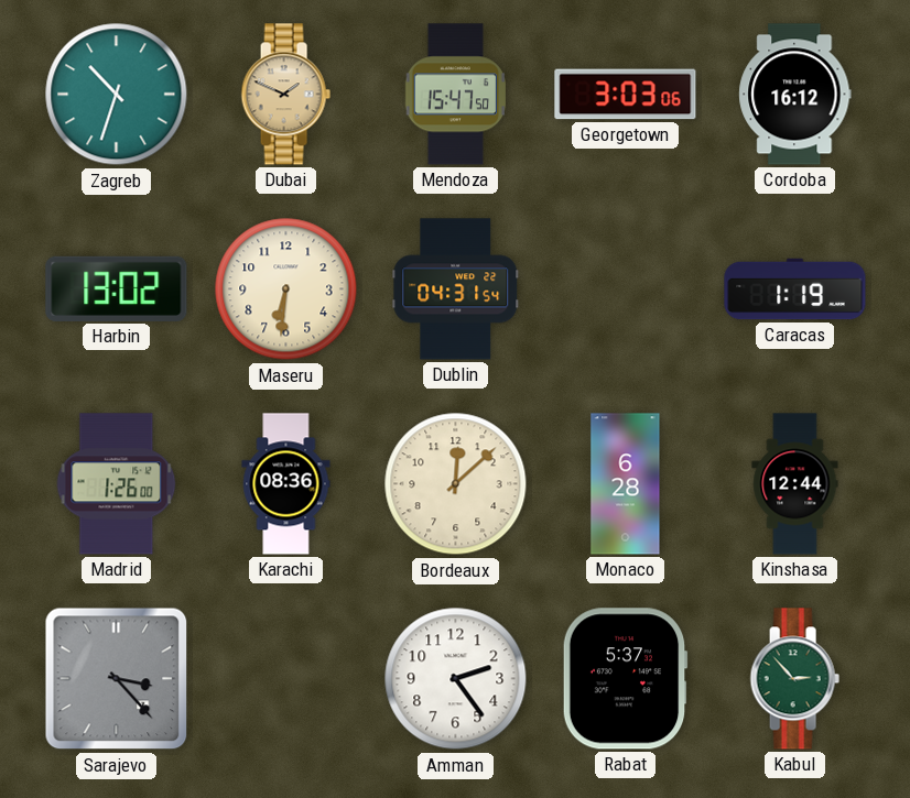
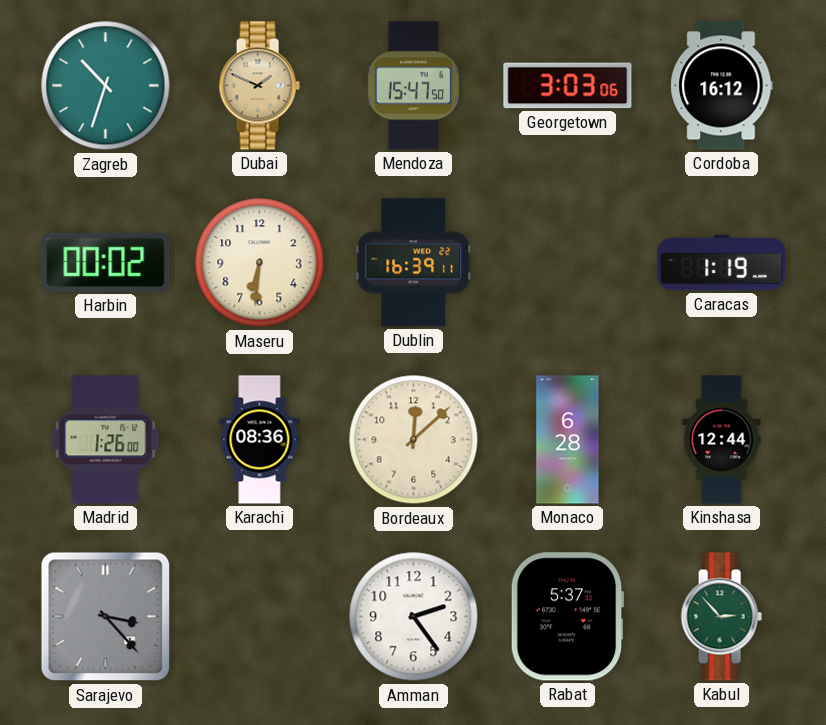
Harbin: 13:02 -> 00:02 (106, 262)
Dublin: 04:31 -> 16:39 (414, 263)
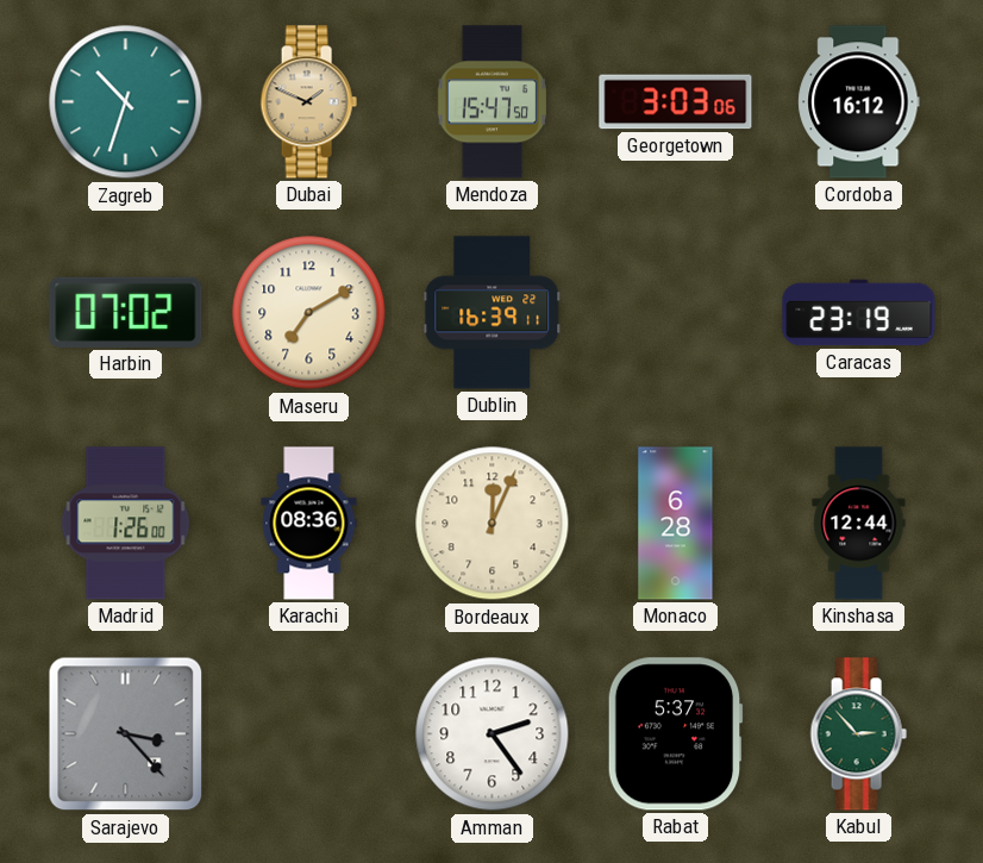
Harbin: 00:02 -> 07:02 (126, 312)
Maseru: 6:31 -> 7:10 (309, 313)
Caracas: 1:19 -> 23:19 (859, 313)
Bordeaux: 12:08 -> 12:04 (493, 524)
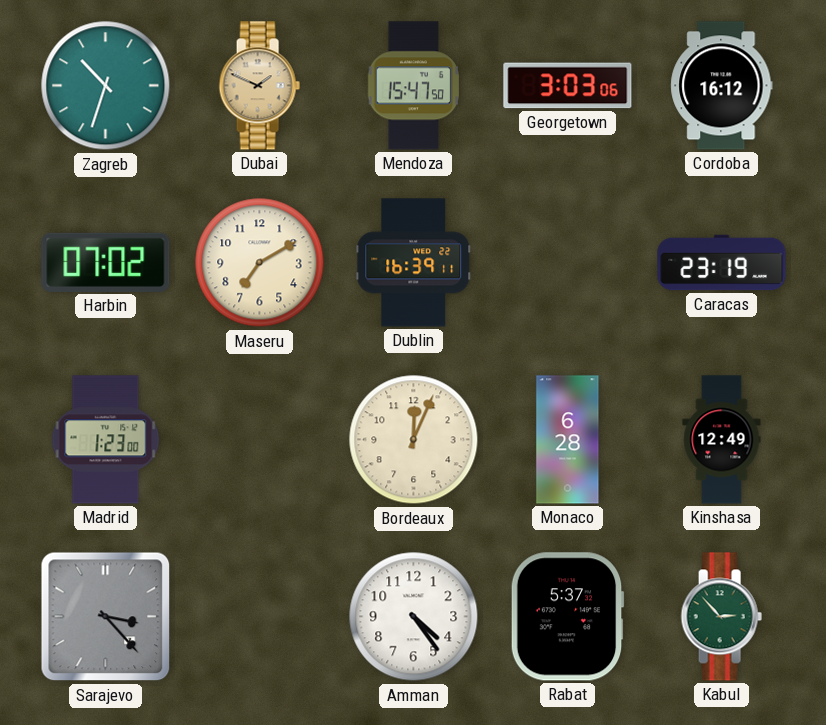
Madrid: 1:26 -> 1:23 (106, 440)
Karachi: 08:36 -> none (309, 524)
Kinshasa: 12:44 -> 12:49 (722, 440)
Amman: 2:24 -> 4:24 (414, 617)
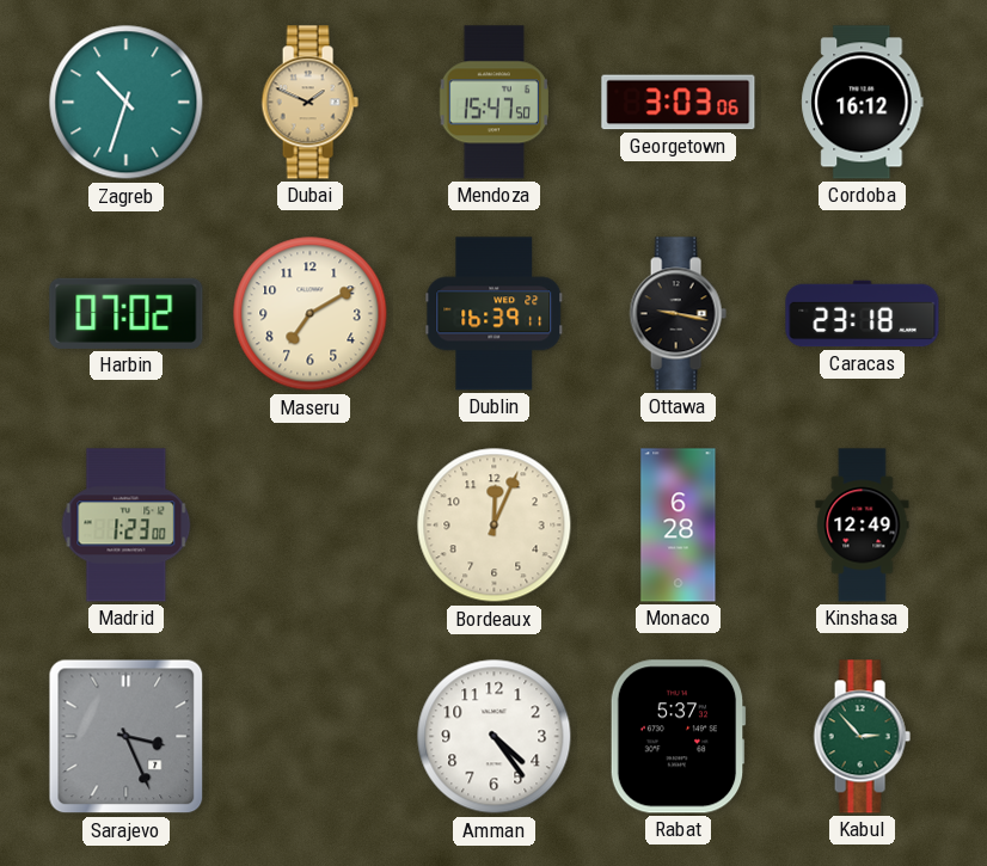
Ottawa: none -> 9:17 (678, 314)
Caracas: 23:19 -> 23:18 (863, 314)
Sarajevo: 3:23 -> 3:26 (127, 737)
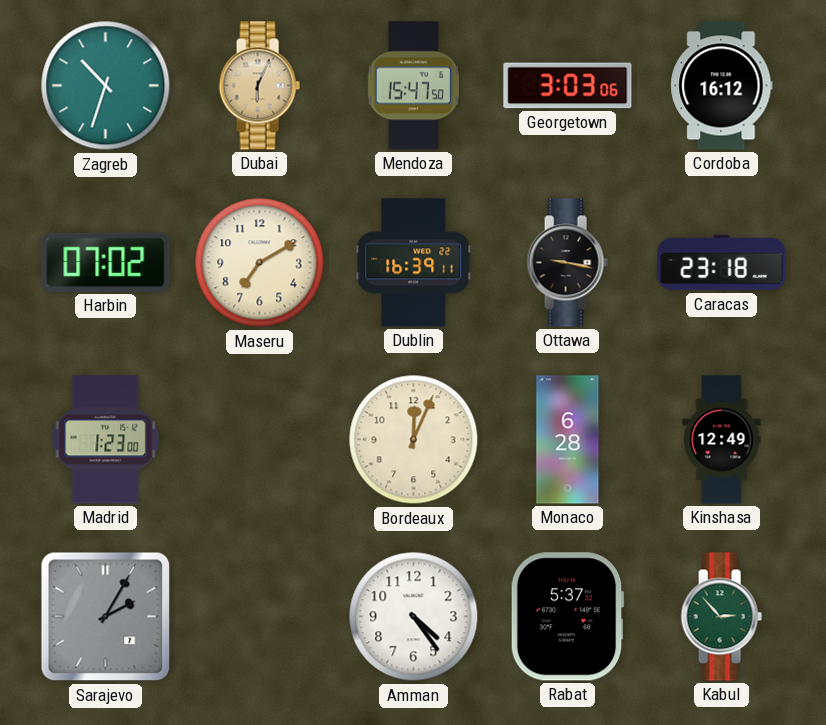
Dubai: 1:49 -> 6:04 (259, 86)
Sarajevo: 3:26 -> 2:05 (106, 617)
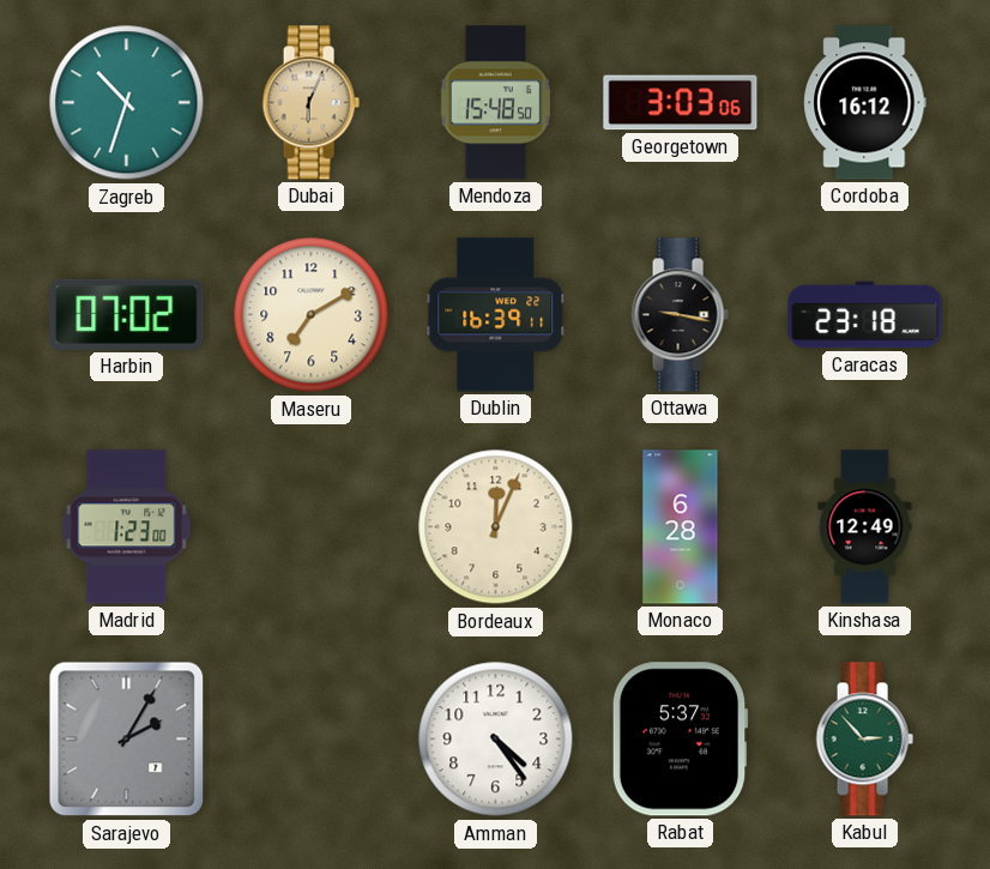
Mendoza: 15:47 -> 15:48 (495, 103)
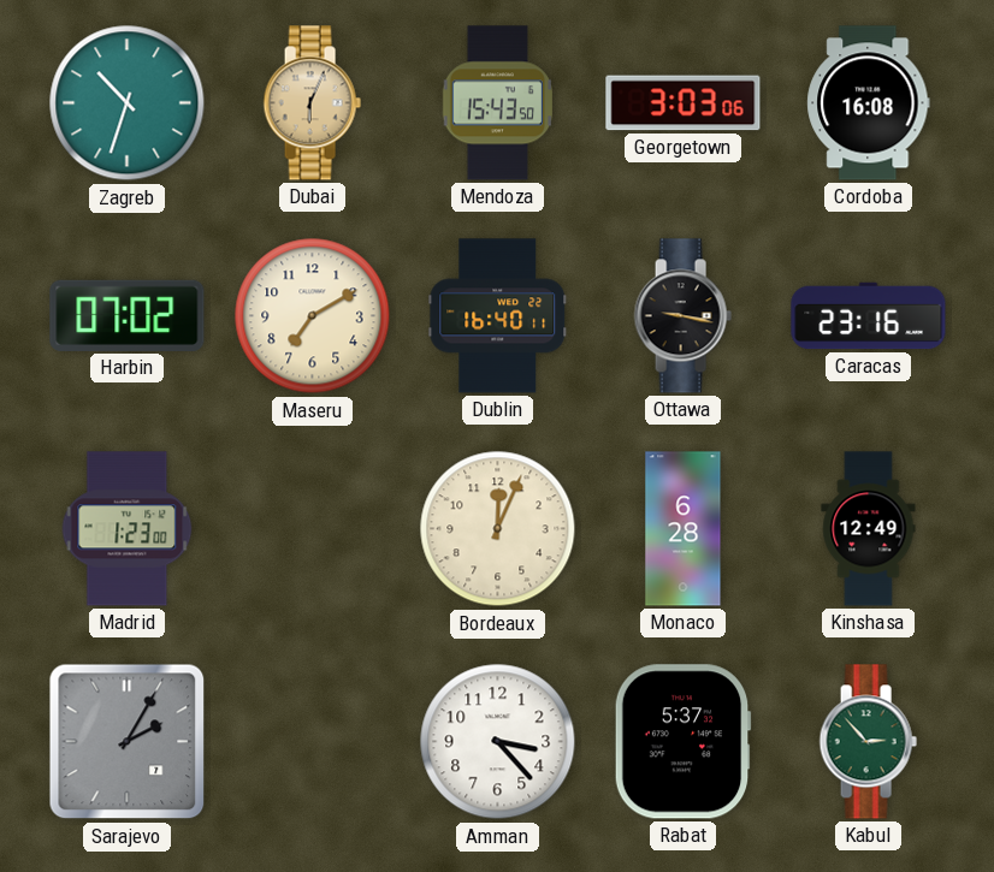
Mendoza: 15:48 -> 15:43 (497, 103)
Cordoba: 16:12 -> 16:08 (869, 103)
Dublin: 16:39 -> 16:40 (498, 316)
Caracas: 23:18 -> 23:16 (869, 316)
Amman: 4:24 -> 3:23 (498, 742)
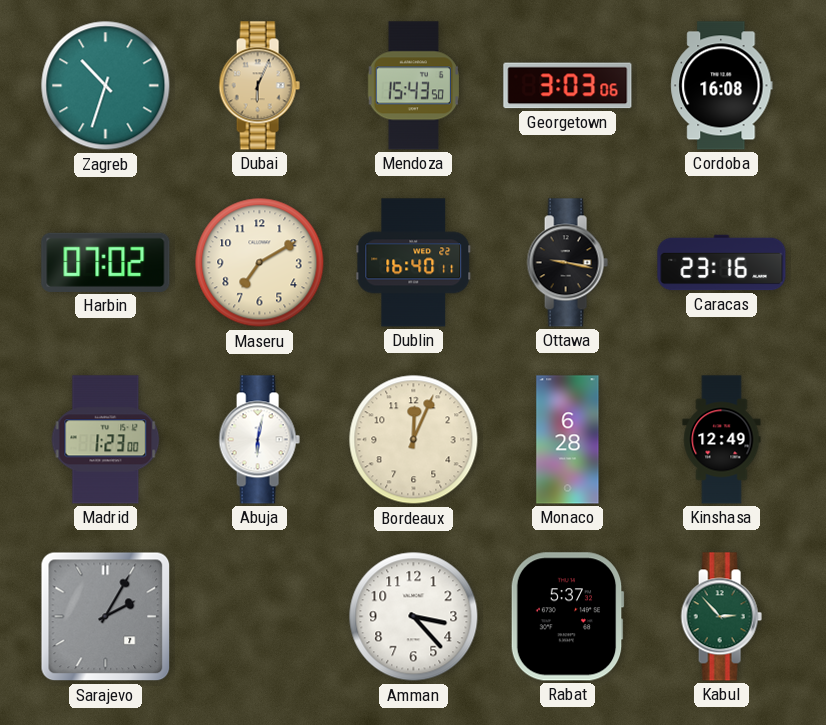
Abuja: none -> 6:02 (259, 440)
